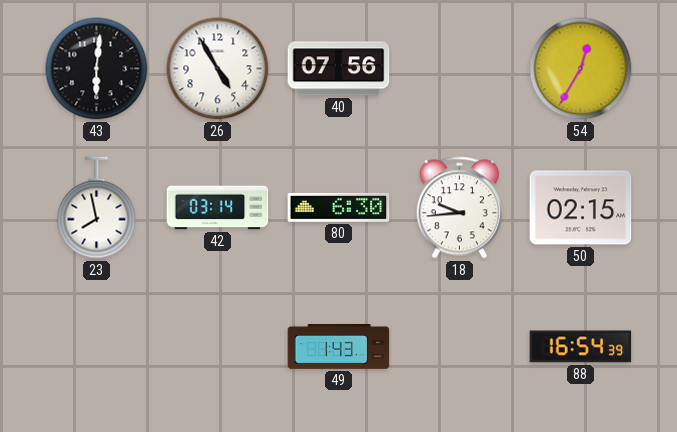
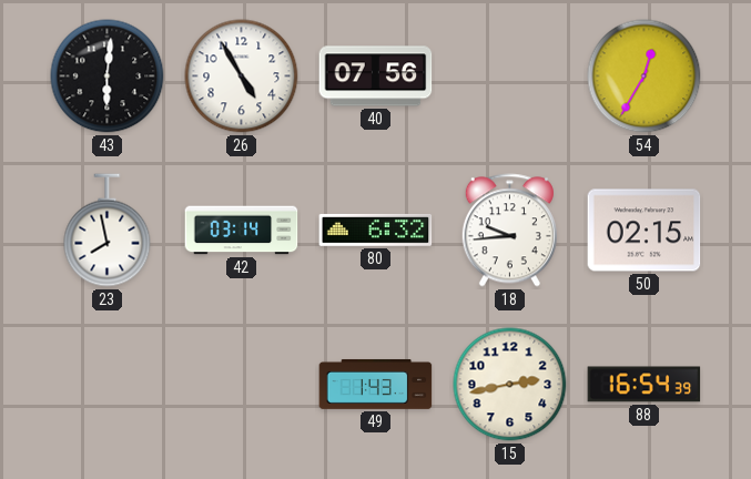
80: 6:30 -> 6:32 (376, 230)
15: none -> 2:43 (510, 385)
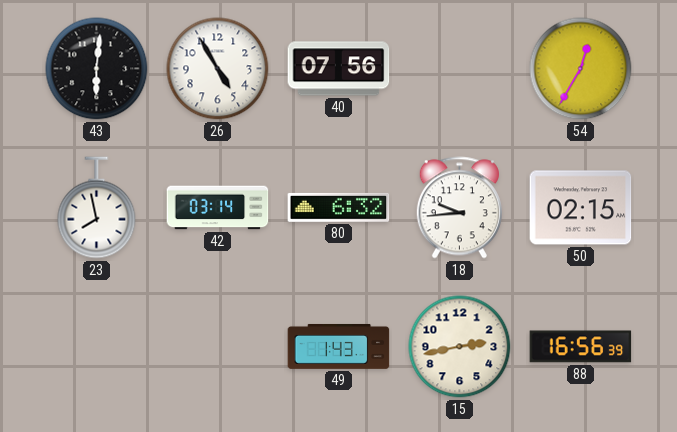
88: 16:54 -> 16:56 (581, 347)
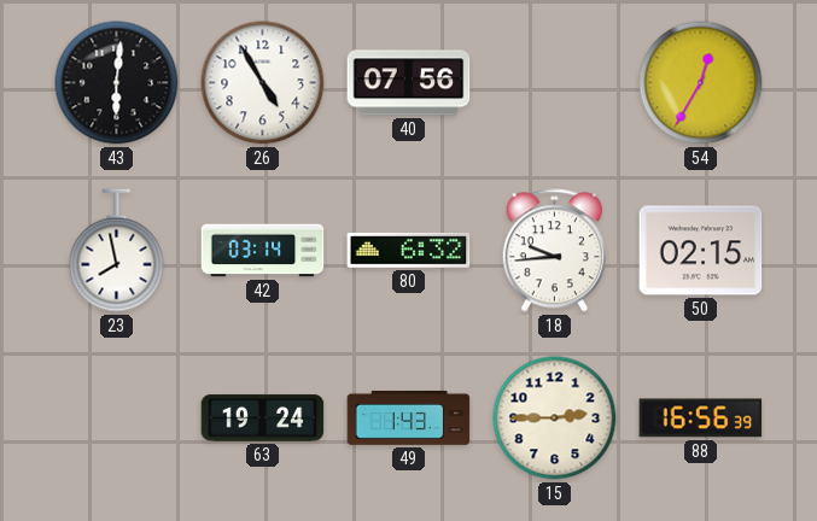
63: none -> 19:24 (263, 418)
15: 2:43 -> 2:45 (555, 418)
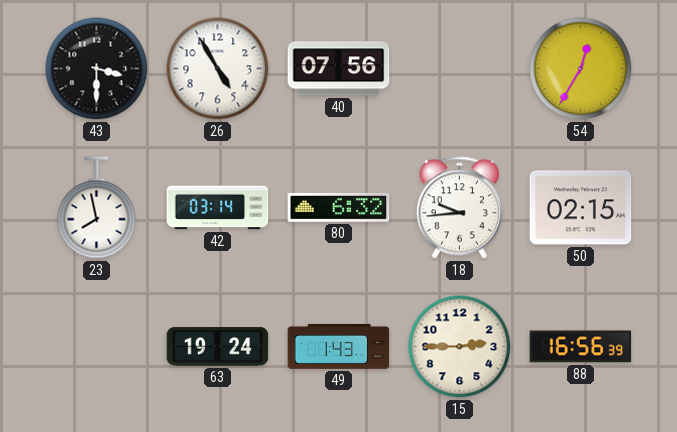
43: 6:01 -> 3:30 (97, 69)
